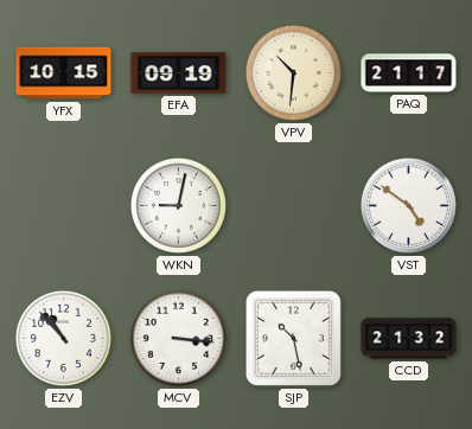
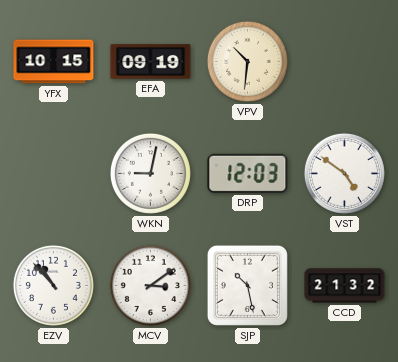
PAQ: 21:17 -> none (409, 73)
DRP: none -> 12:03 (248, 173)
MCV: 3:16 -> 3:09 (150, 285)
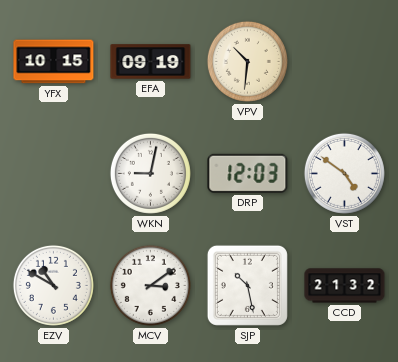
EZV: 10:53 -> 10:50 (53, 285)
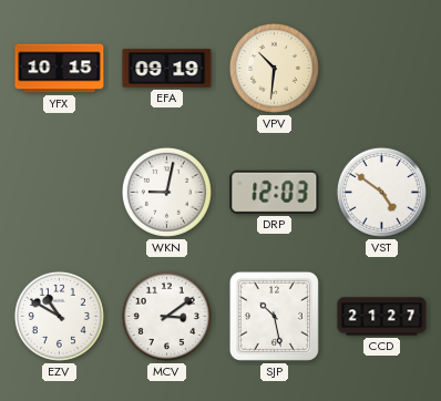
CCD: 21:32 -> 21:27 (382, 317)
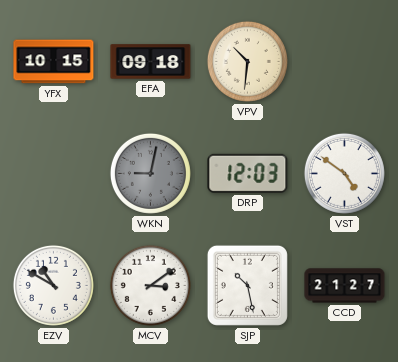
EFA: 09:19 -> 09:18 (151, 62)
WKN dial: white -> grey (150, 173)
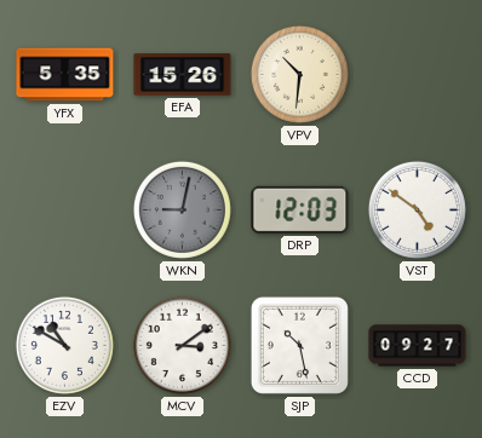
YFX: 10:15 -> 5:35 (65, 75)
EFA: 09:18 -> 15:26 (183, 75)
CCD: 21:27 -> 09:27 (418, 346)
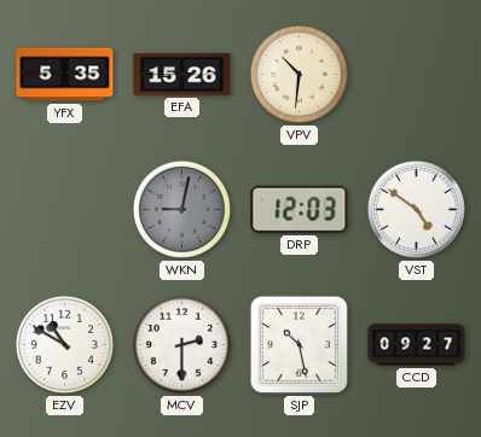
MCV: 3:09 -> 2:30 (181, 344)
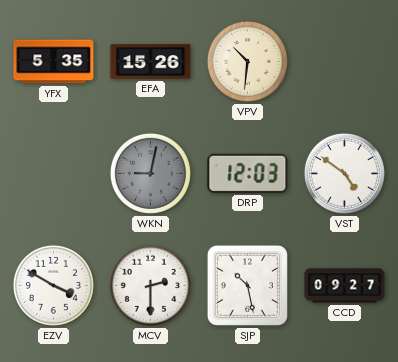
EZV: 10:50 -> 3:50 (53, 285)
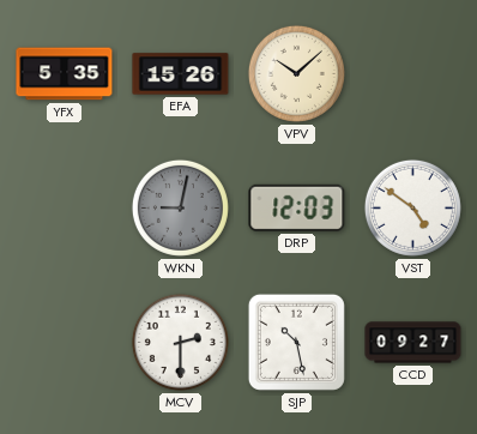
VPV: 10:31 -> 10:08 (296, 73)
EZV: 3:50 -> none (53, 285)
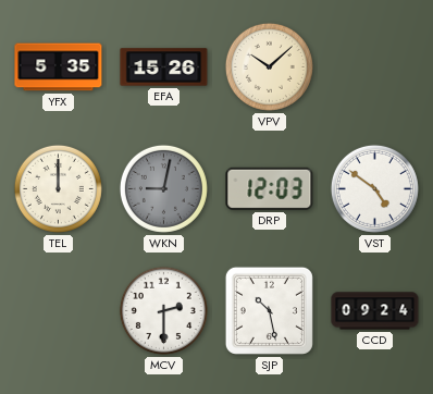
TEL: none -> 12:00 (58, 188)
CCD: 09:27 -> 09:24 (375, 311)
